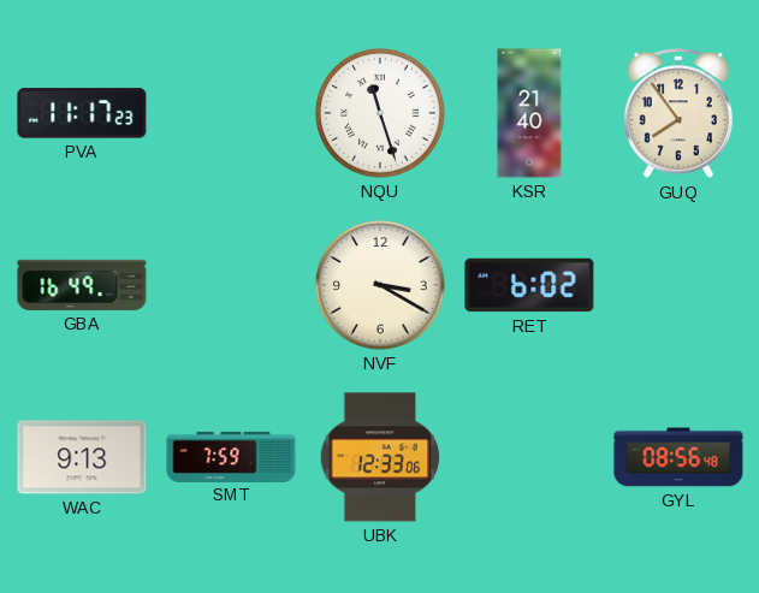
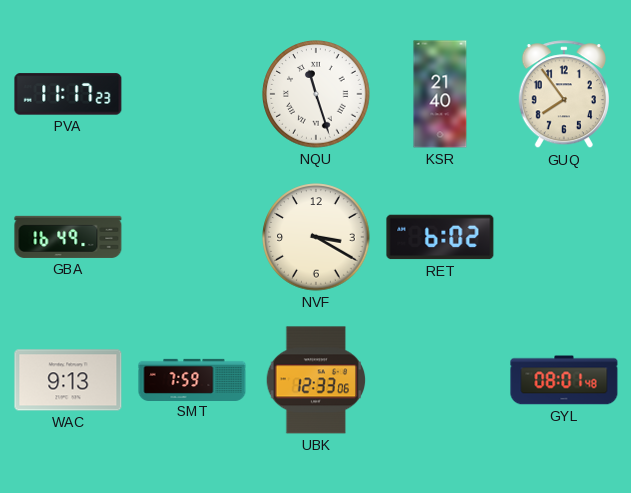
GYL: 08:56 -> 08:01 (564, 380)
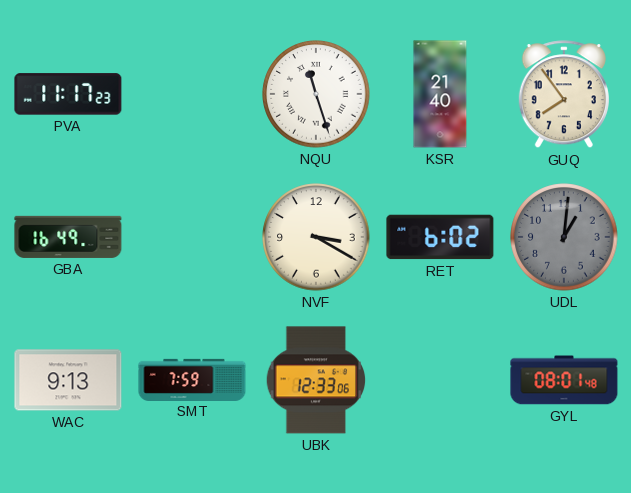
UDL: none -> 1:01 (564, 237)
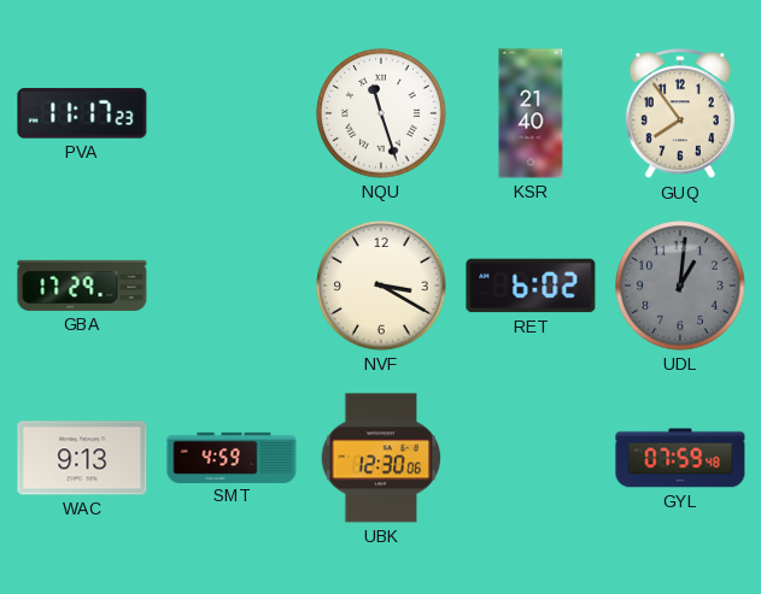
GBA: 16:49 -> 17:29 (82, 286)
SMT: 7:59 -> 4:59 (232, 457)
UBK: 12:33 -> 12:30 (381, 458)
GYL: 08:01 -> 07:59 (680, 458)
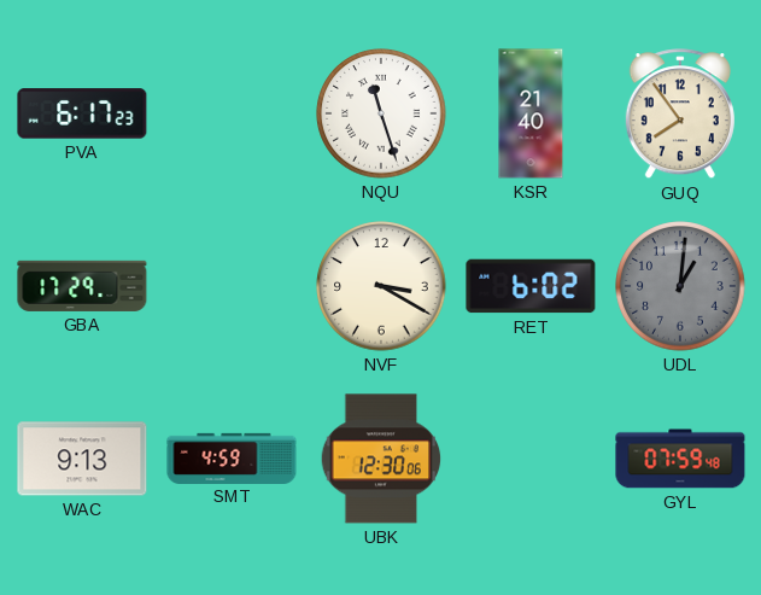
PVA: 11:17 -> 6:17 (82, 113)
